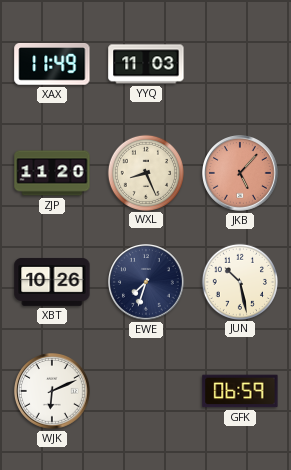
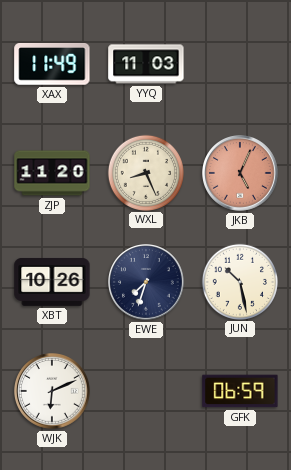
JKB: 5:07 -> 5:04 (241, 174)
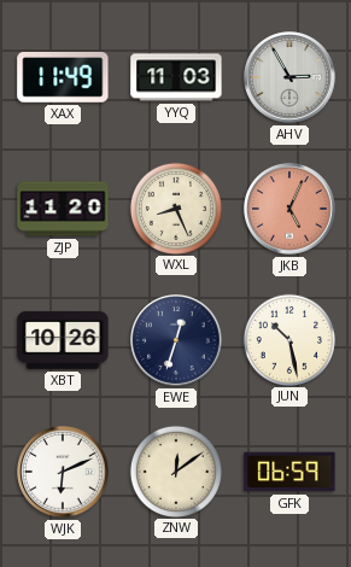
AHV: none -> 2:55 (291, 78)
EWE: 7:33 -> 12:33 (177, 341)
ZNW: none -> 12:09 (175, 470)
